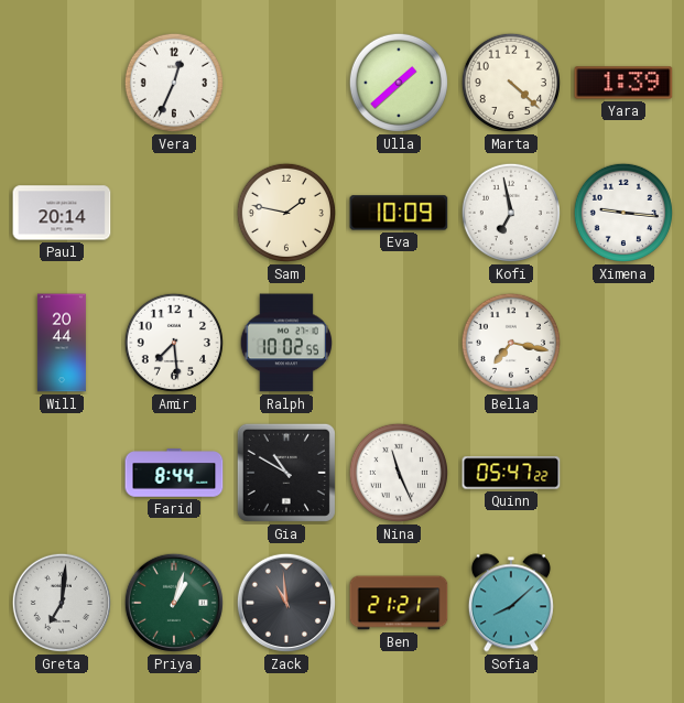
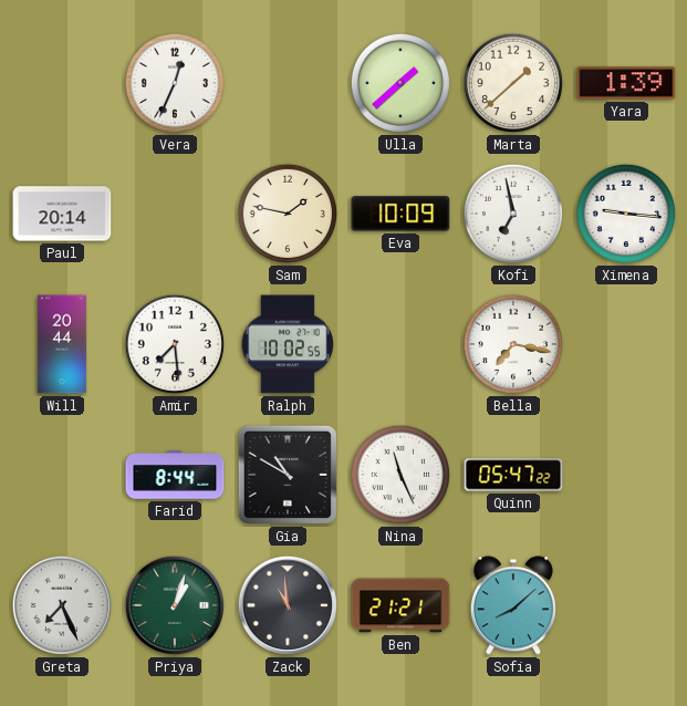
Marta: 4:22 -> 1:38 (513, 83)
Greta: 7:01 -> 7:26 (62, 605)
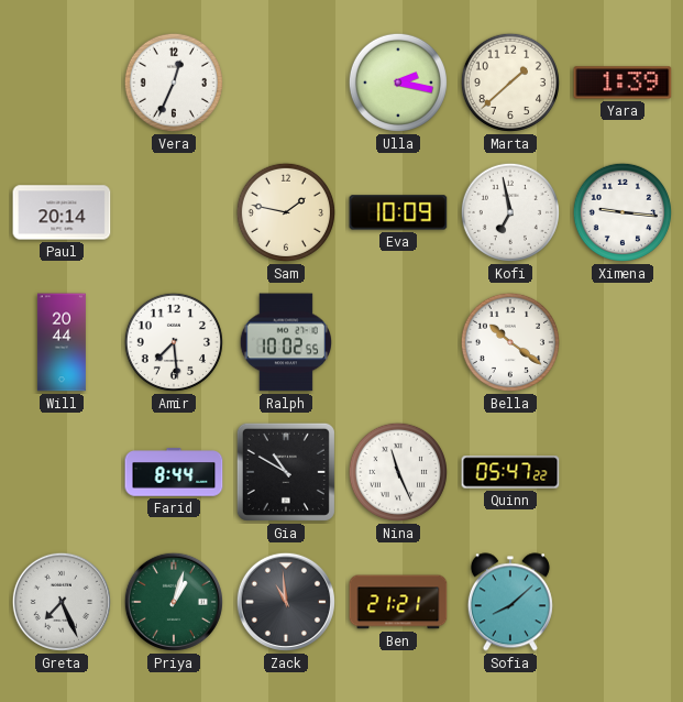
Ulla: 1:38 -> 2:17 (398, 83)
Bella: 7:17 -> 10:21 (510, 342)
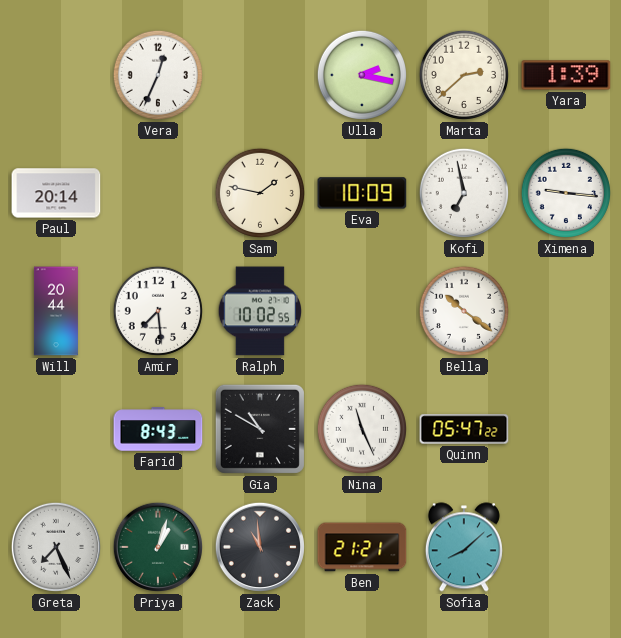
Marta: 1:38 -> 2:38 (464, 75)
Farid: 8:44 -> 8:43 (158, 429)
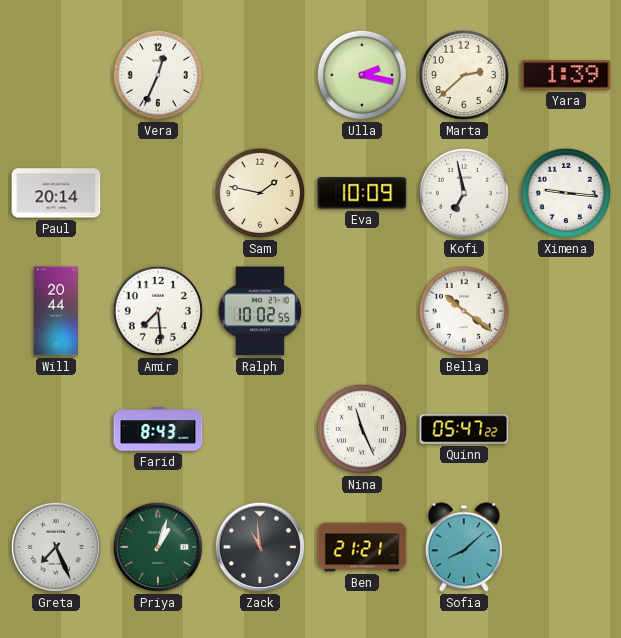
Gia: 10:50 -> none (260, 429)
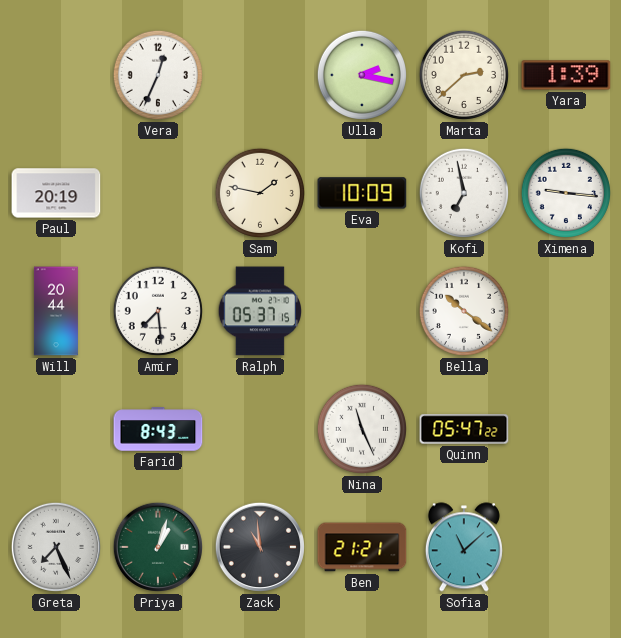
Paul: 20:14 -> 20:19 (56, 193)
Ralph: 10:02 -> 05:37 (259, 311)
Sofia: 8:08 -> 11:08 (464, 547)
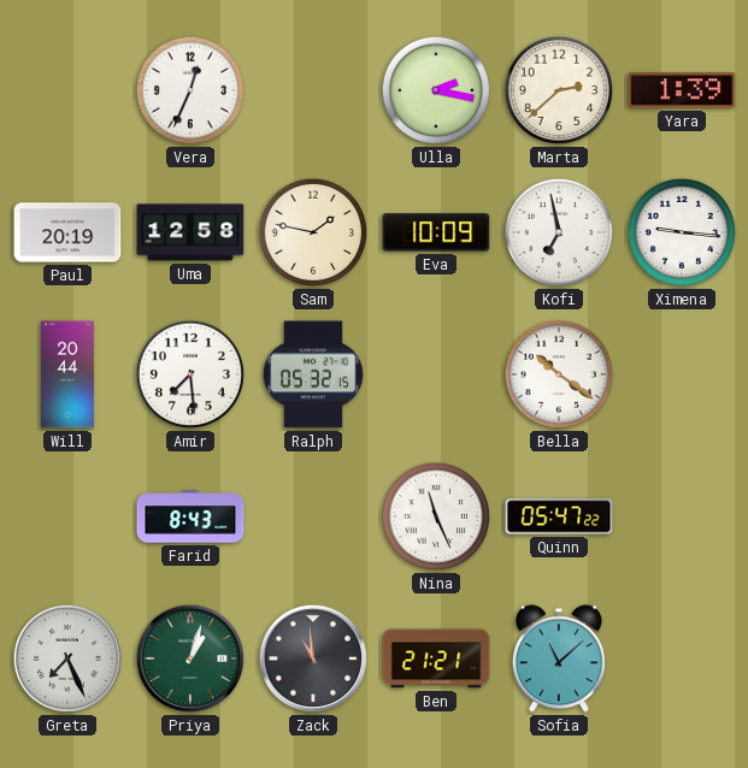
Uma: none -> 12:58 (190, 232)
Ralph: 05:37 -> 05:32 (312, 374)
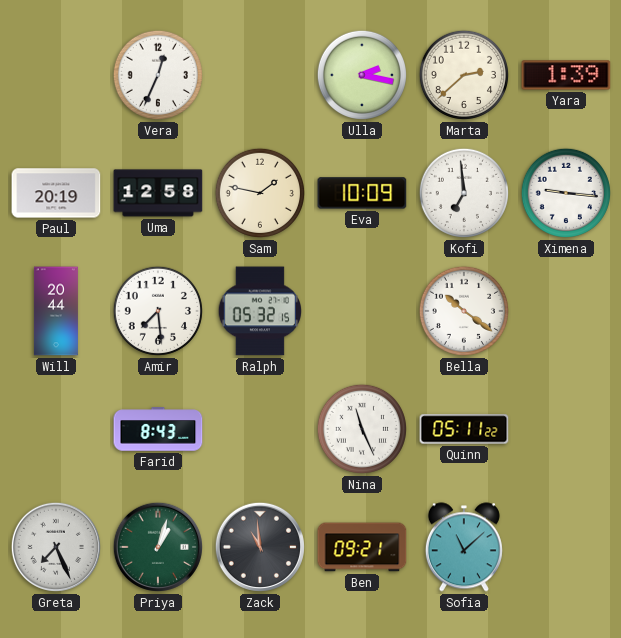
Kofi: 6:58 -> 6:59 (464, 193)
Quinn: 05:47 -> 05:11 (464, 429)
Ben: 21:21 -> 09:21 (362, 547)
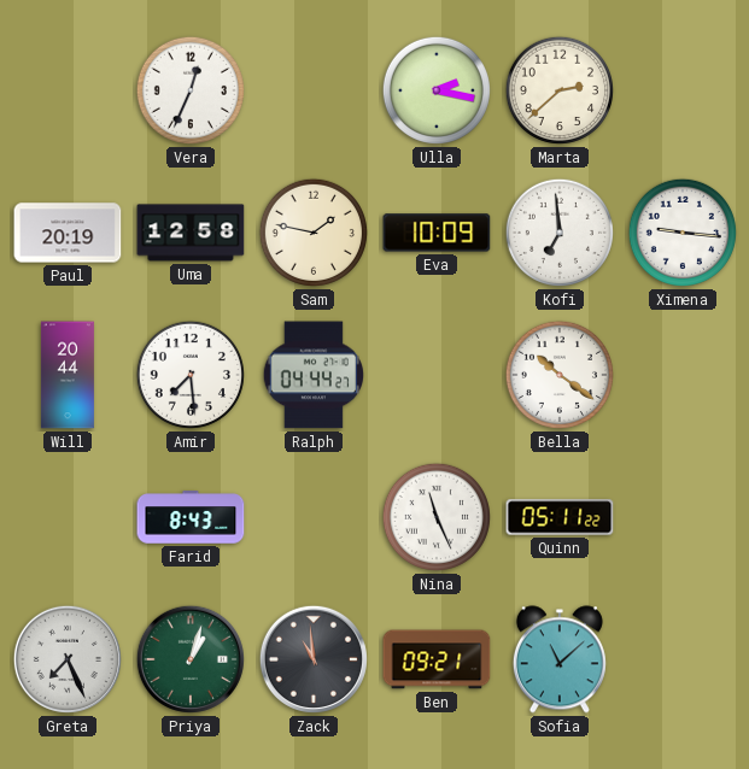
Yara: 1:39 -> none (566, 75)
Ralph: 05:32 -> 04:44 (312, 375)
